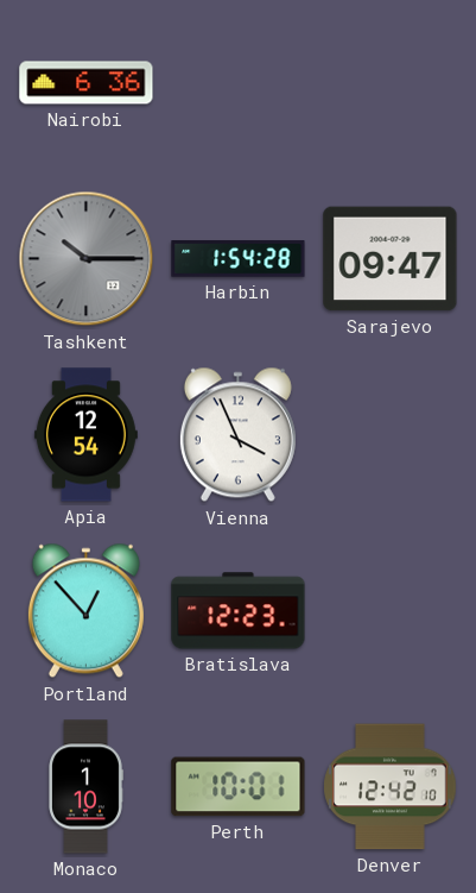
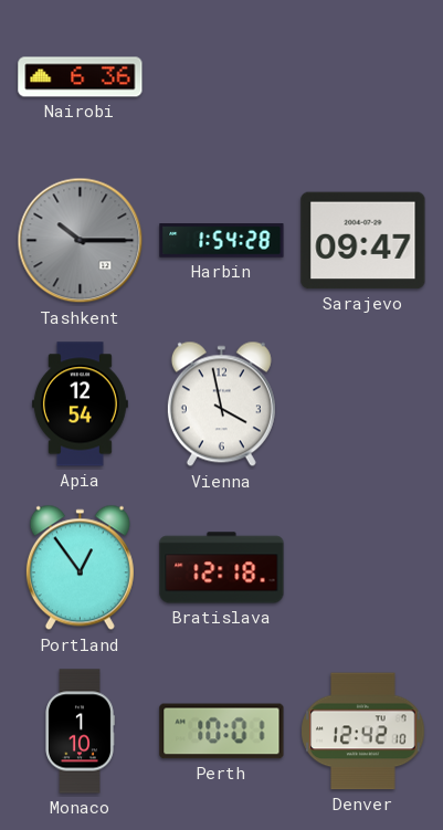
Vienna: 3:56 -> 3:58 (221, 405)
Portland: 12:53 -> 12:54 (80, 568)
Bratislava: 12:23 -> 12:18 (222, 568)
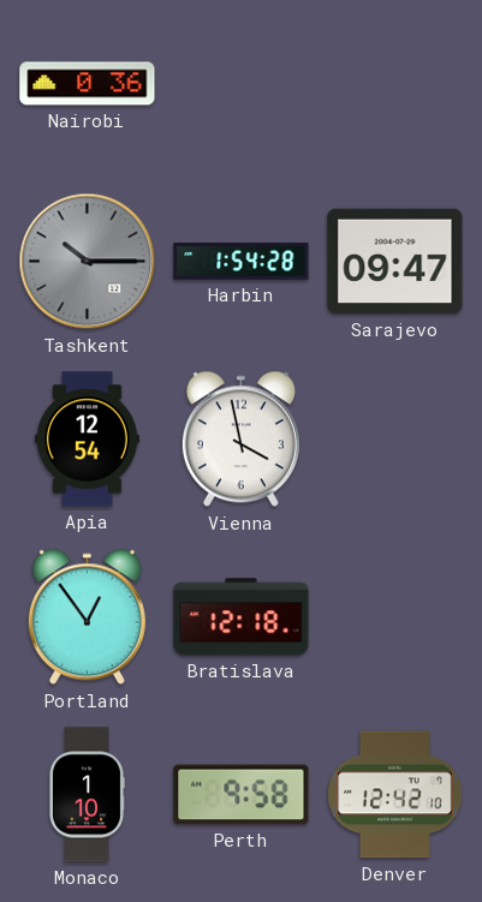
Nairobi: 6:36 -> 0:36 (88, 84)
Perth: 10:01 -> 9:58 (242, 795)
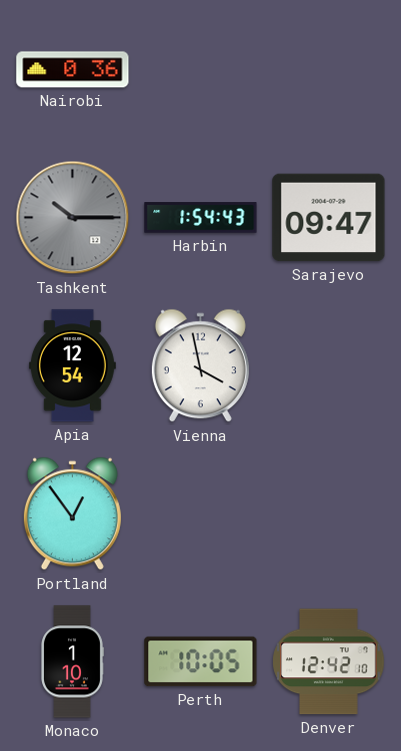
Harbin: 1:54:28 -> 1:54:43 (201, 218)
Bratislava: 12:18 -> none (242, 617)
Perth: 9:58 -> 10:05 (201, 662)
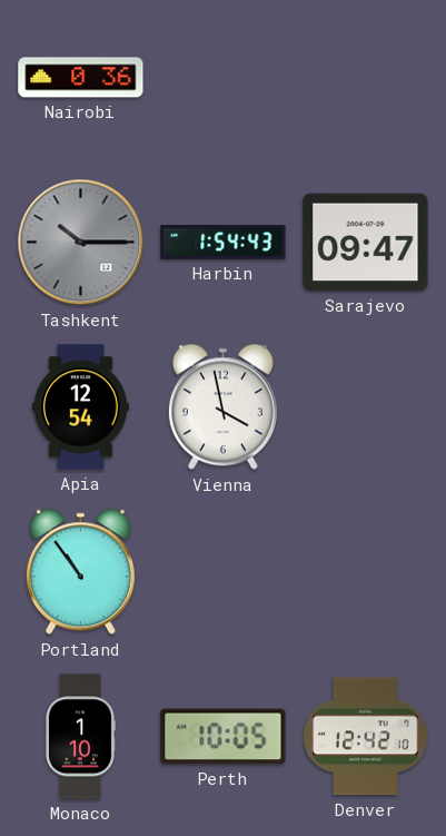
Portland: 12:54 -> 10:54 (80, 572)
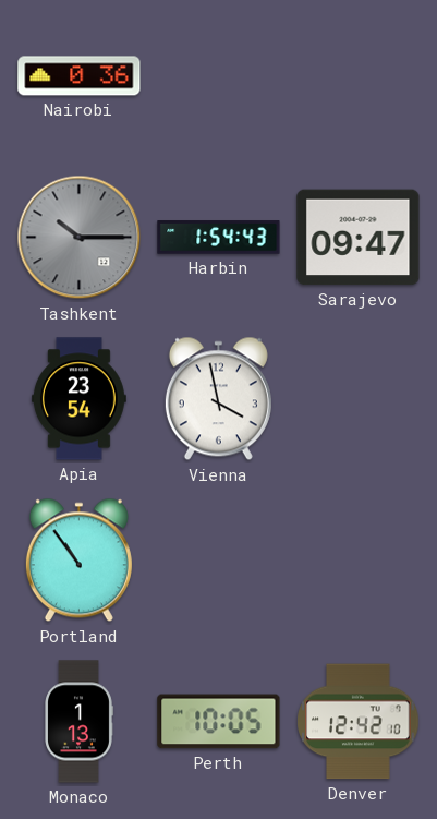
Apia: 12:54 -> 23:54 (78, 399)
Monaco: 1:10 -> 1:13 (78, 722)
